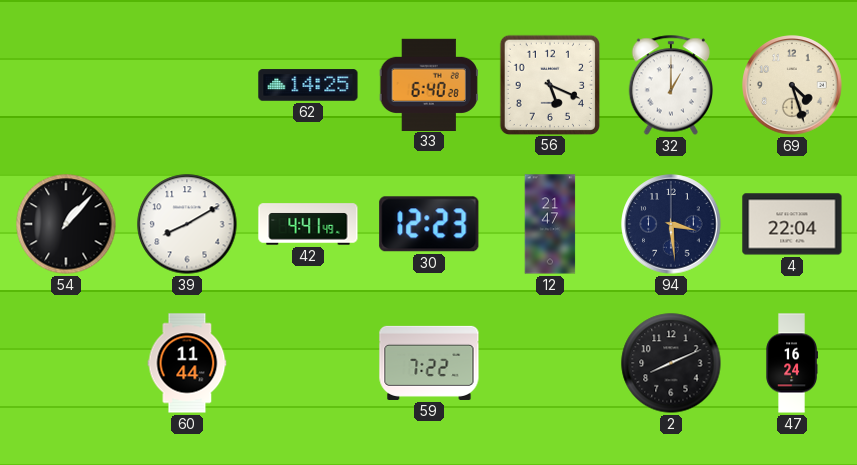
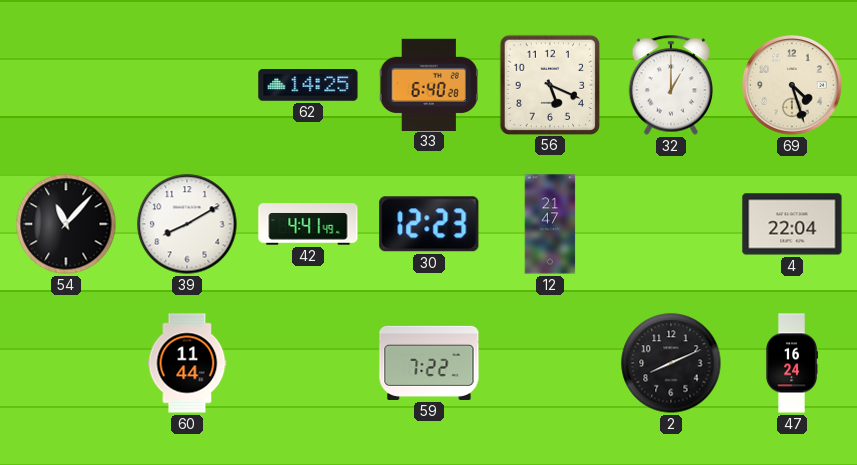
54: 1:07 -> 11:07 (66, 224)
94: 3:29 -> none (671, 224)
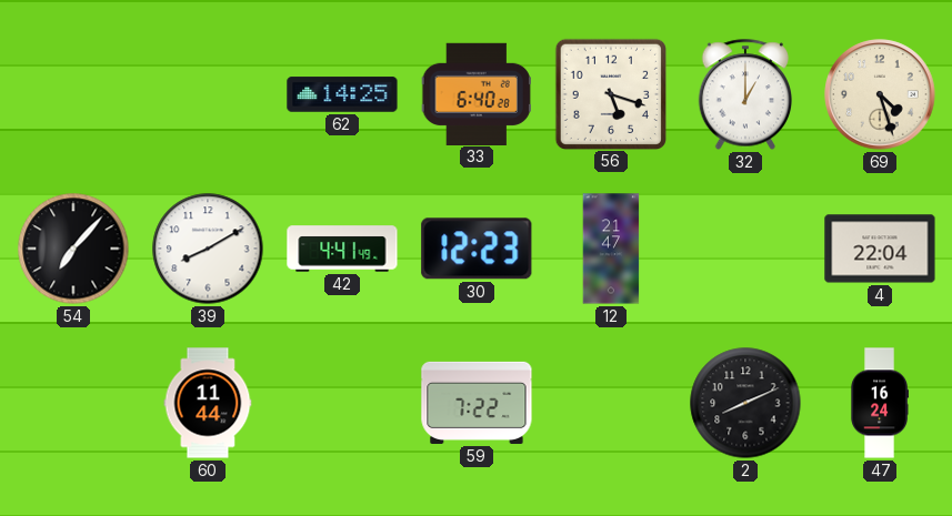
56: 5:19 -> 5:18 (610, 93)
54: 11:07 -> 7:07 (73, 249)
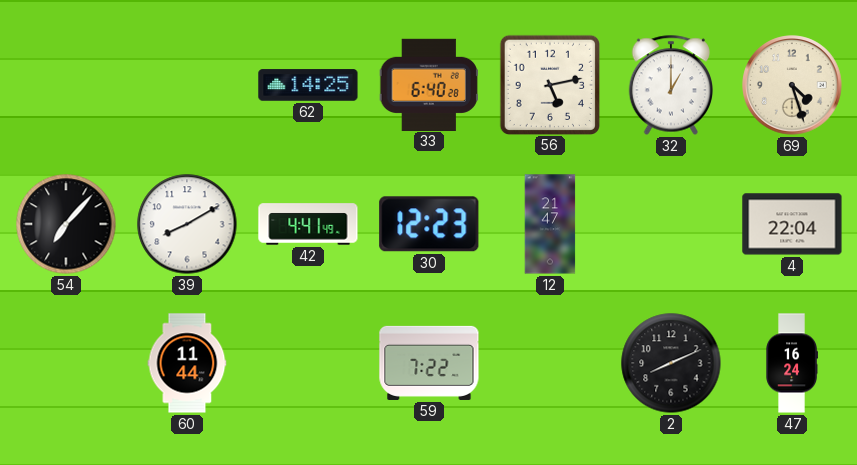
56: 5:18 -> 5:13 (549, 84)
